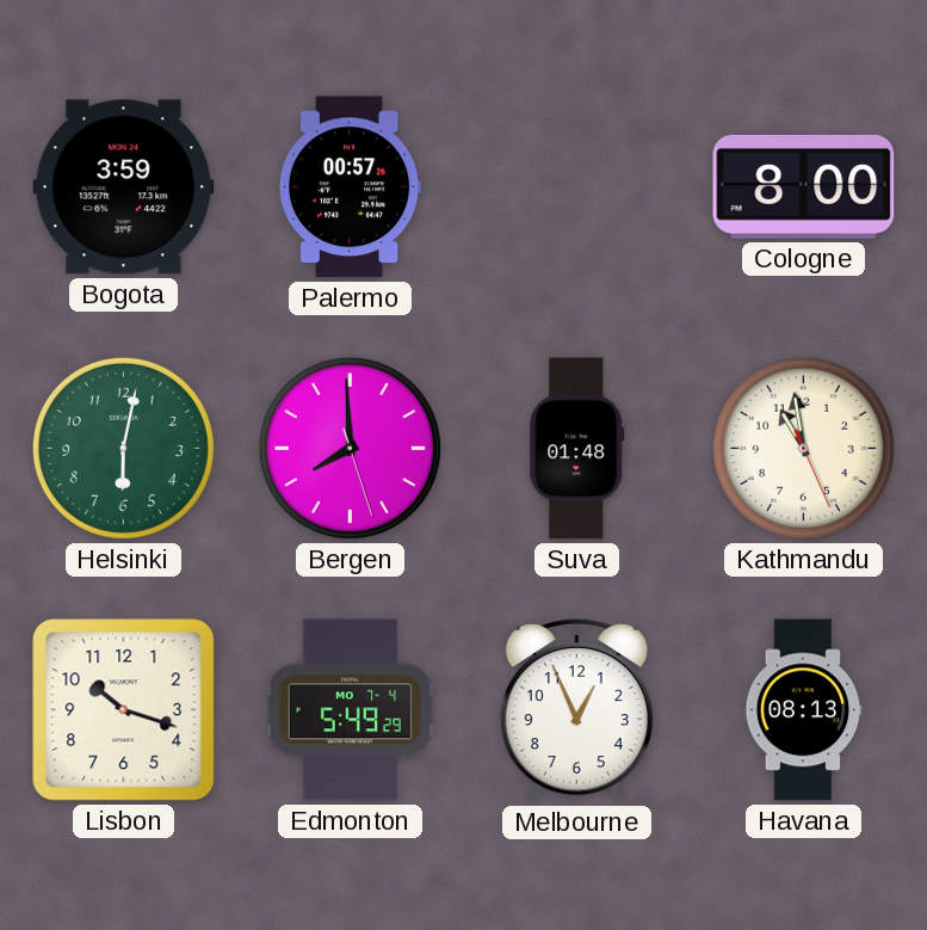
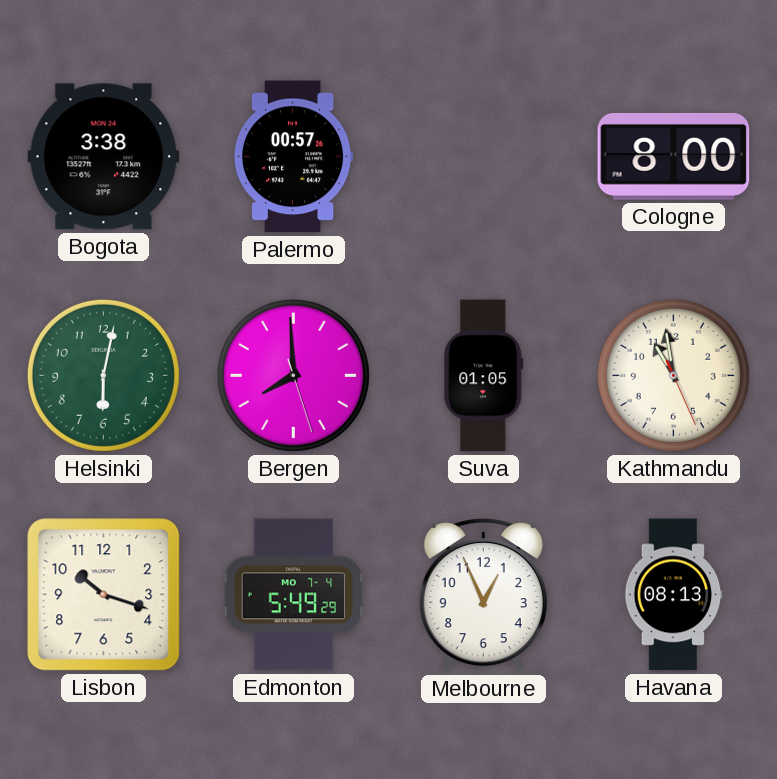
Bogota: 3:59 -> 3:38 (104, 157)
Suva: 01:48 -> 01:05 (484, 376)
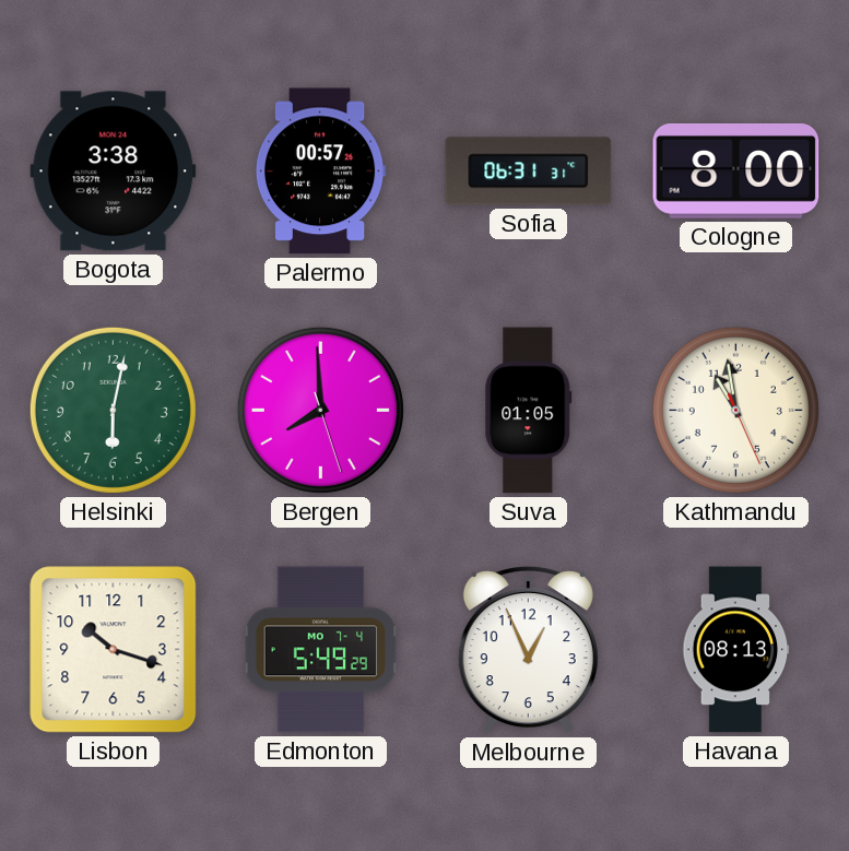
Sofia: none -> 06:31 (529, 172)
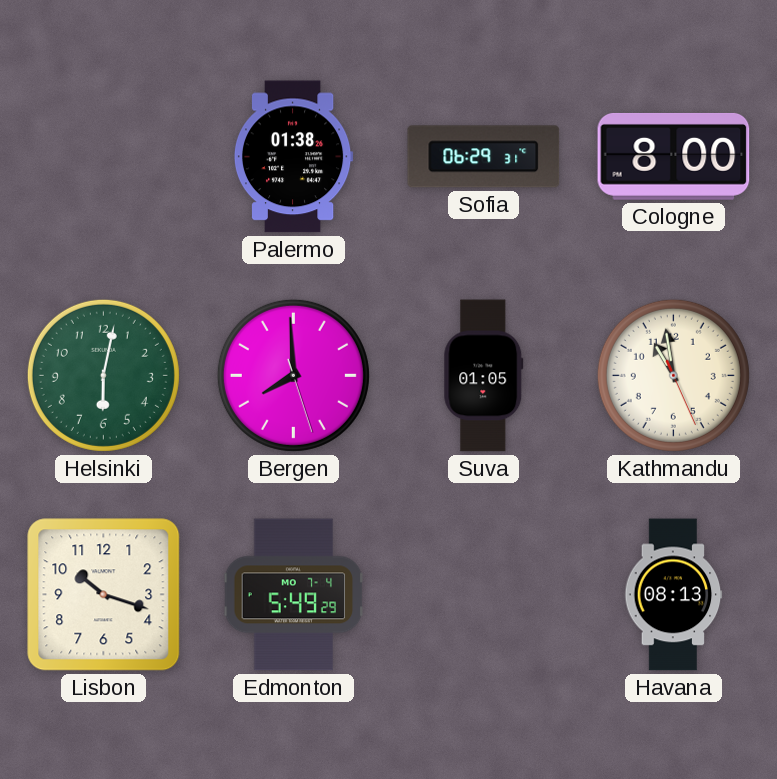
Bogota: 3:38 -> none (114, 172)
Palermo: 00:57 -> 01:38 (293, 157)
Sofia: 06:31 -> 06:29 (484, 157)
Melbourne: 12:56 -> none (528, 651)
